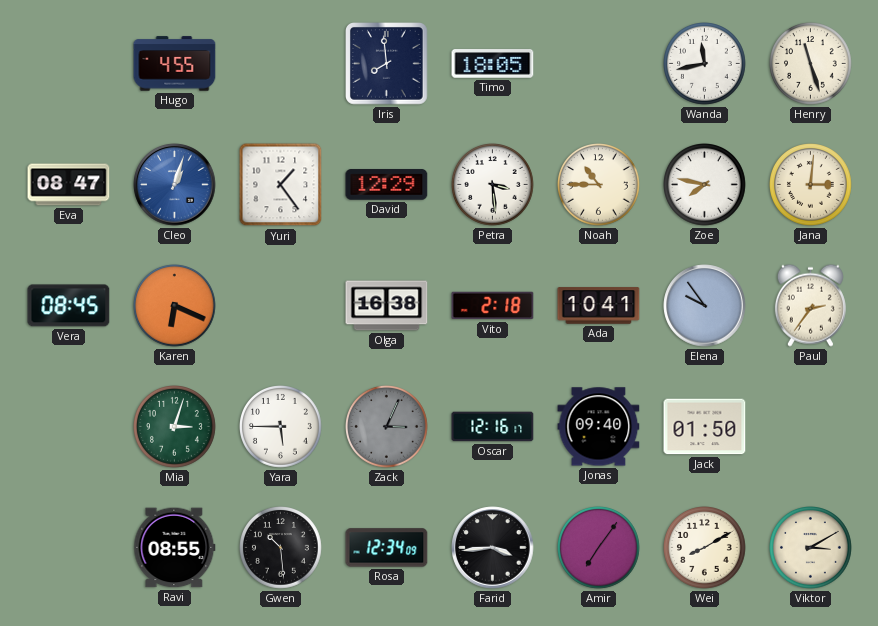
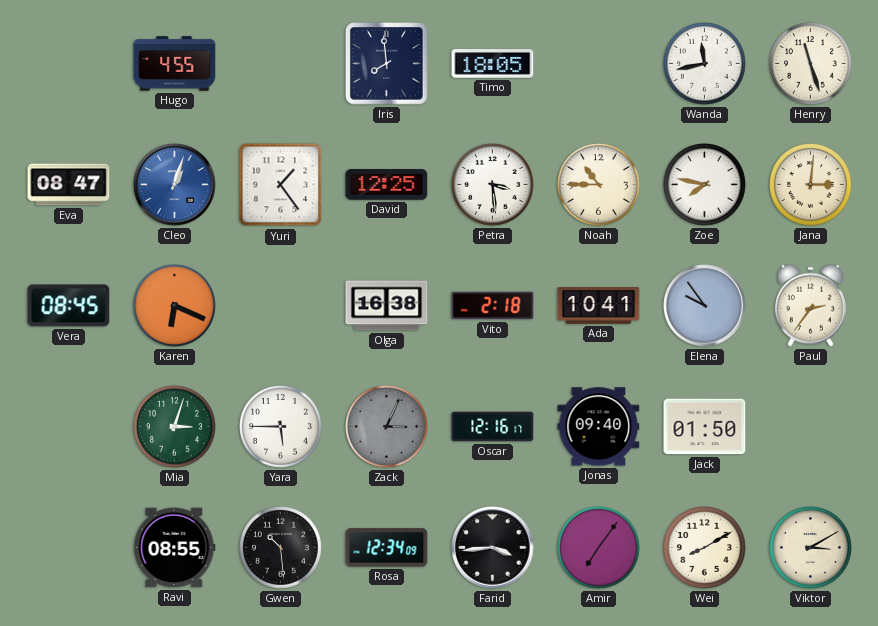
David: 12:29 -> 12:25 (387, 185)
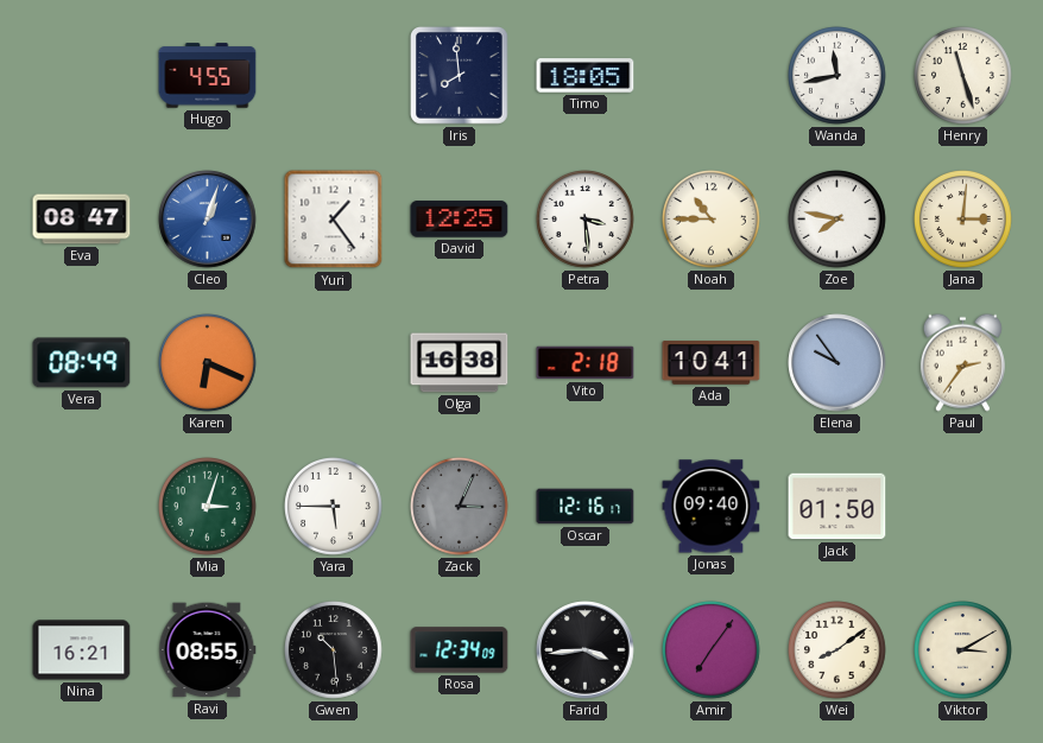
Vera: 08:45 -> 08:49 (82, 363)
Nina: none -> 16:21 (82, 650)
Wei: 8:10 -> 8:09 (837, 650)
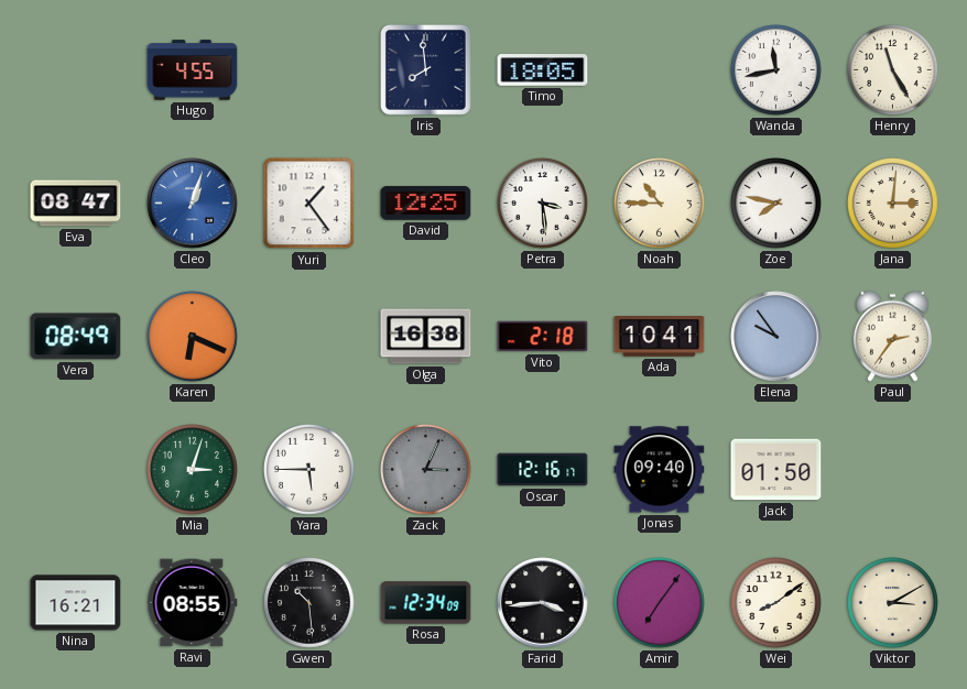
Henry: 11:27 -> 11:25 (893, 70)
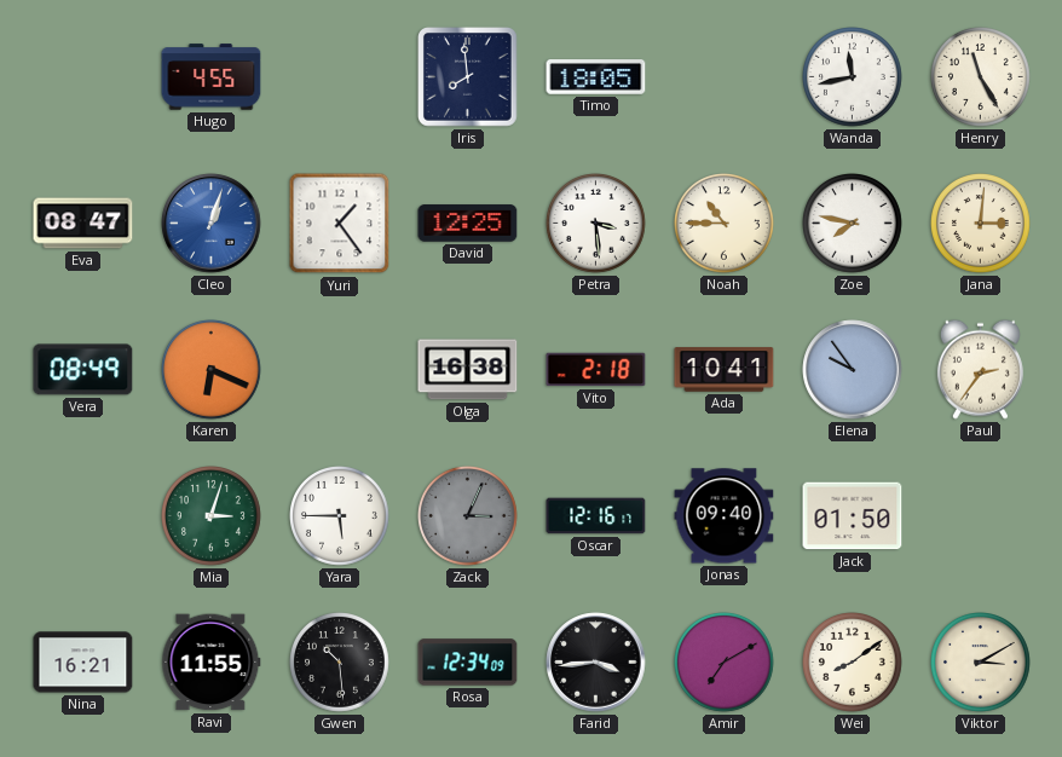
Ravi: 08:55 -> 11:55 (212, 663)
Amir: 7:06 -> 7:10 (725, 663)
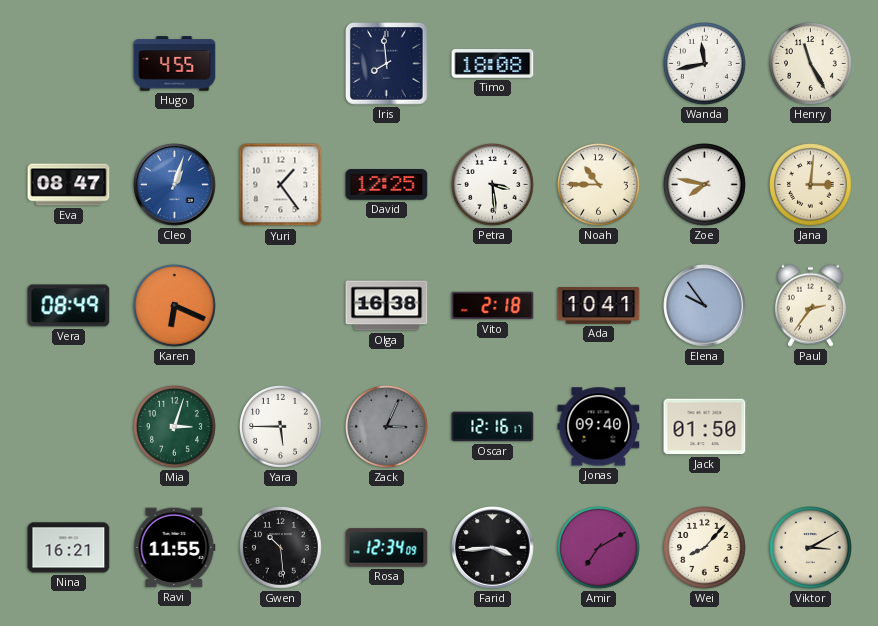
Timo: 18:05 -> 18:08 (493, 64)
Wei: 8:09 -> 8:07 (705, 548)
